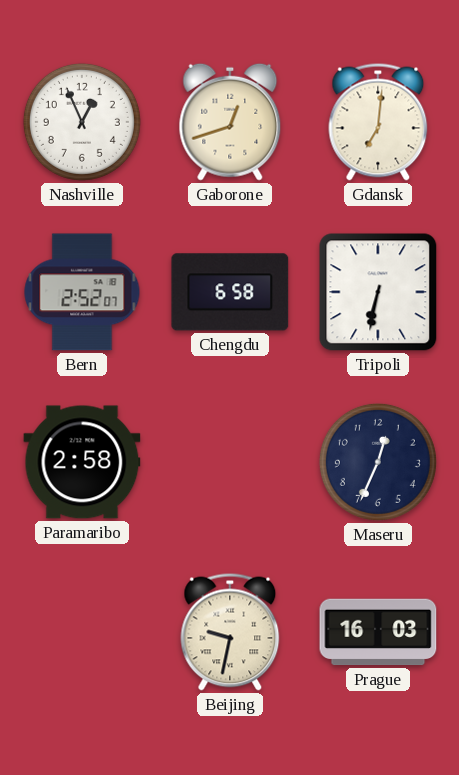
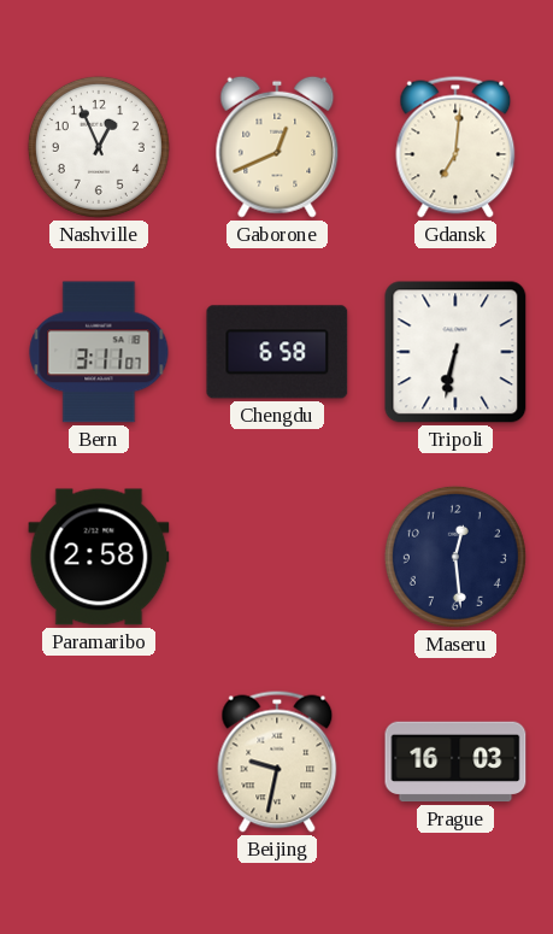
Gaborone: 12:42 -> 12:41 (277, 147)
Bern: 2:52 -> 3:11 (99, 352)
Maseru: 12:34 -> 12:29 (455, 557)
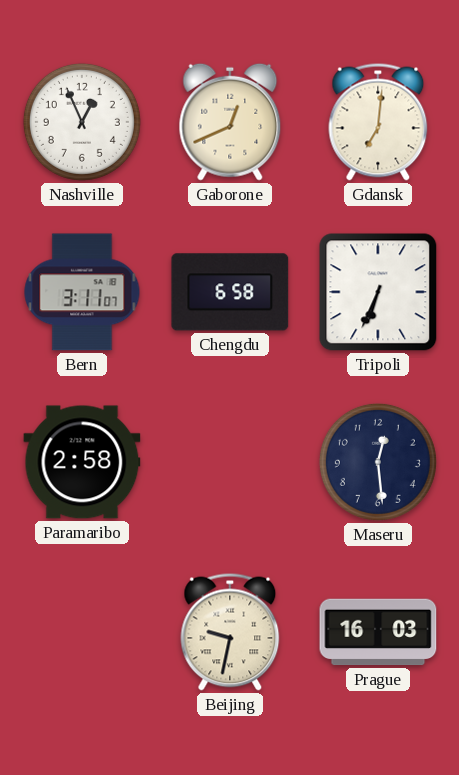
Tripoli: 6:32 -> 6:34 (378, 292)
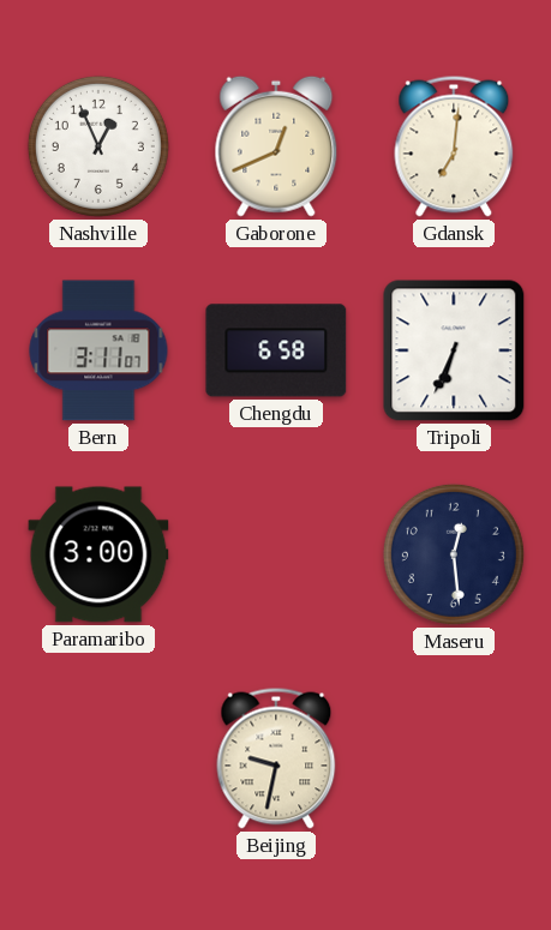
Paramaribo: 2:58 -> 3:00 (98, 554)
Prague: 16:03 -> none (378, 632)
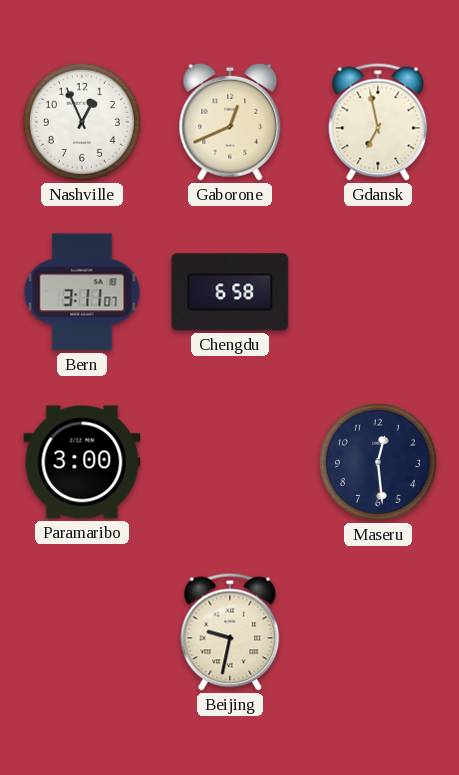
Gdansk: 7:01 -> 6:58 (378, 122)
Tripoli: 6:34 -> none (454, 350)
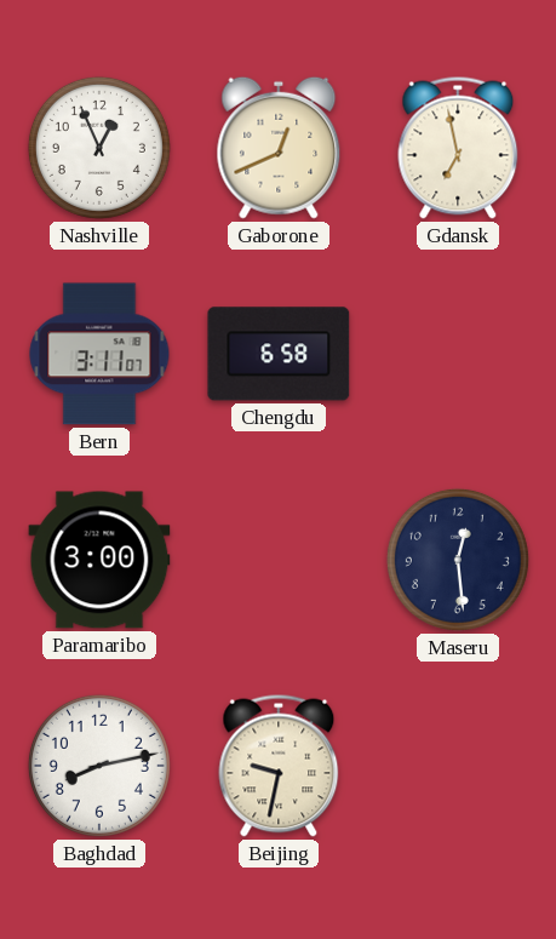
Baghdad: none -> 8:13 (99, 766)
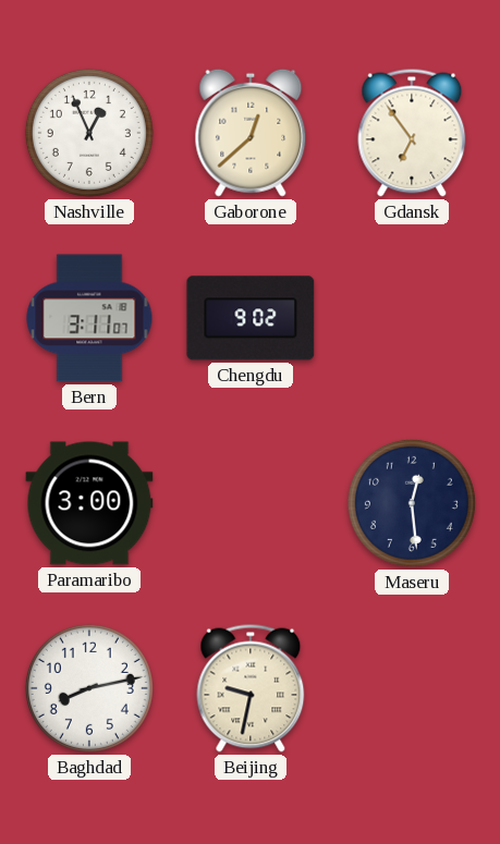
Gaborone: 12:41 -> 12:38 (251, 133)
Gdansk: 6:58 -> 6:54 (412, 133)
Chengdu: 6:58 -> 9:02 (251, 318)
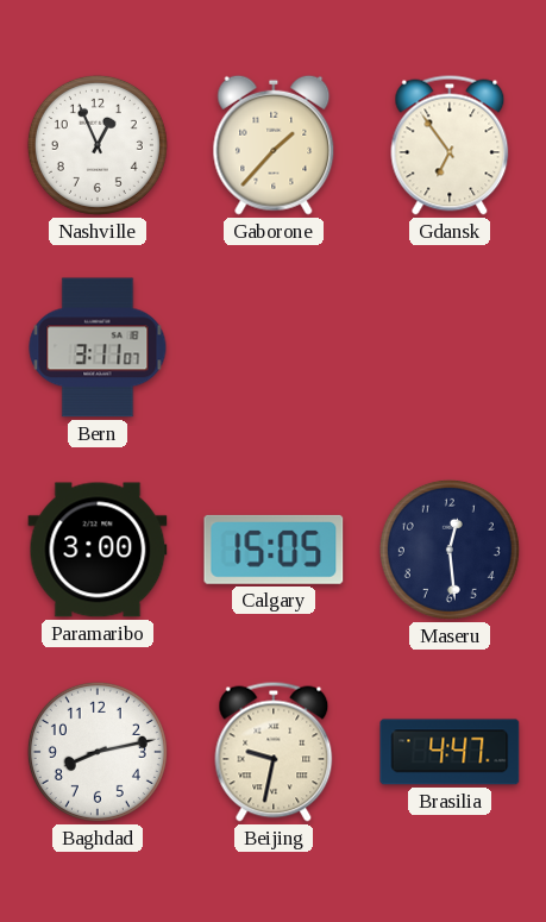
Gaborone: 12:38 -> 1:37 (274, 145)
Chengdu: 9:02 -> none (251, 318)
Calgary: none -> 15:05 (274, 550)
Brasilia: none -> 4:47 (450, 752)
